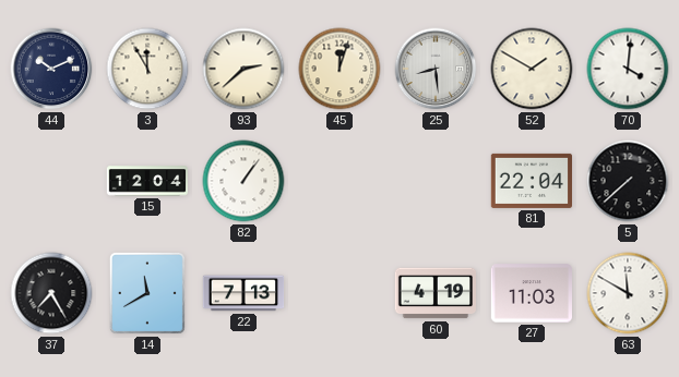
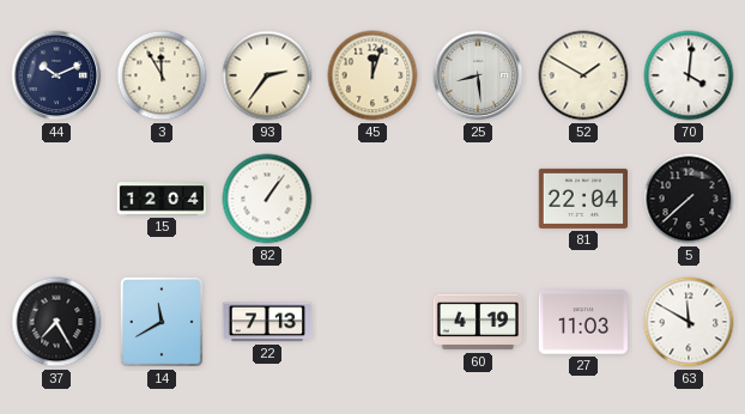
93: 2:38 -> 2:36 (267, 75)
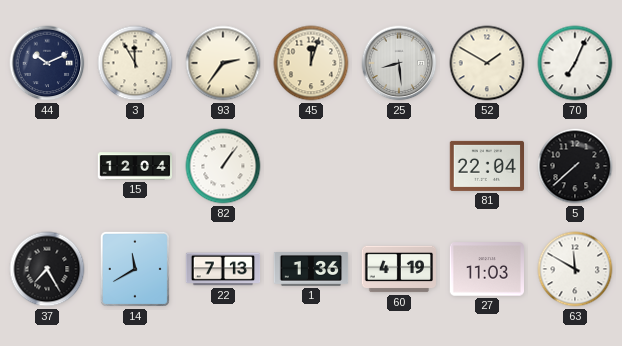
70: 4:01 -> 7:04 (575, 63)
1: none -> 1:36 (311, 270)
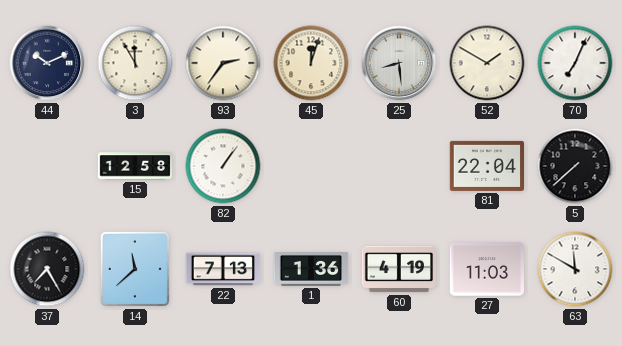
15: 12:04 -> 12:58 (135, 166)
14: 11:40 -> 11:38 (135, 269)
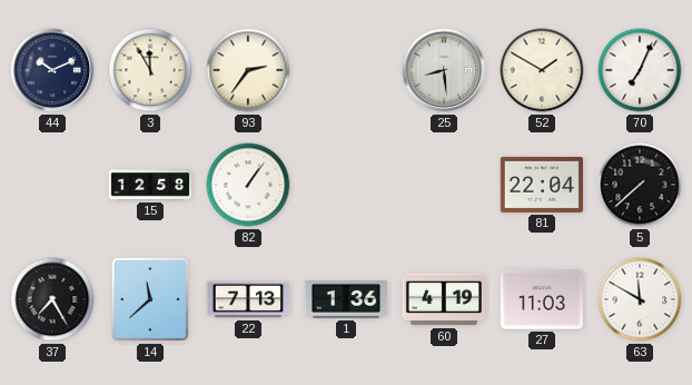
45: 12:03 -> none (311, 63)
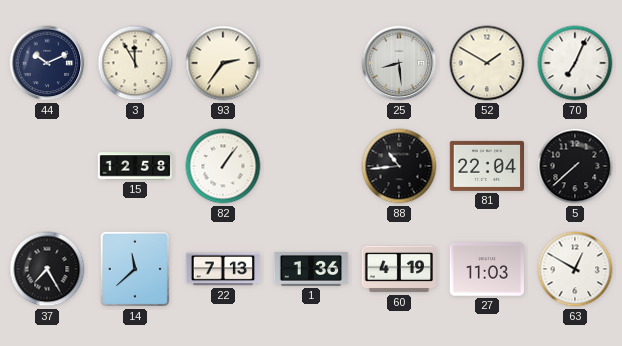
88: none -> 10:44 (399, 166)
63: 11:50 -> 12:50 (575, 269)
